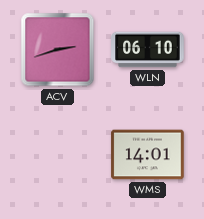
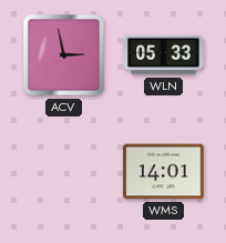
ACV: 2:42 -> 2:58 (64, 55)
WLN: 06:10 -> 05:33 (164, 55)
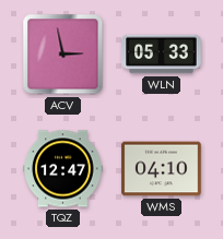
TQZ: none -> 12:47 (63, 169)
WMS: 14:01 -> 04:10 (162, 169)
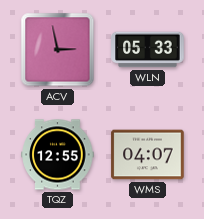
TQZ: 12:47 -> 12:55 (58, 155)
WMS: 04:10 -> 04:07 (148, 155)
